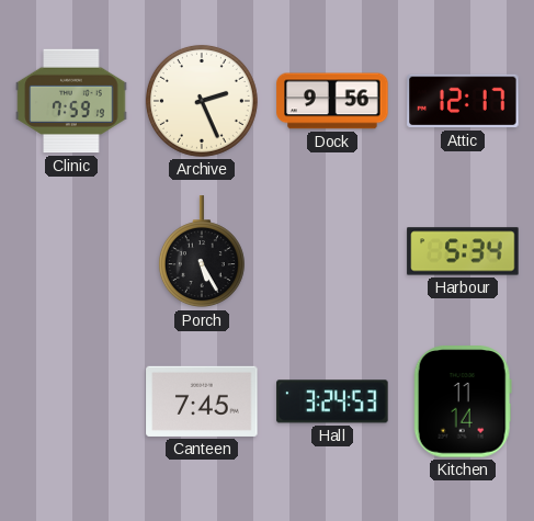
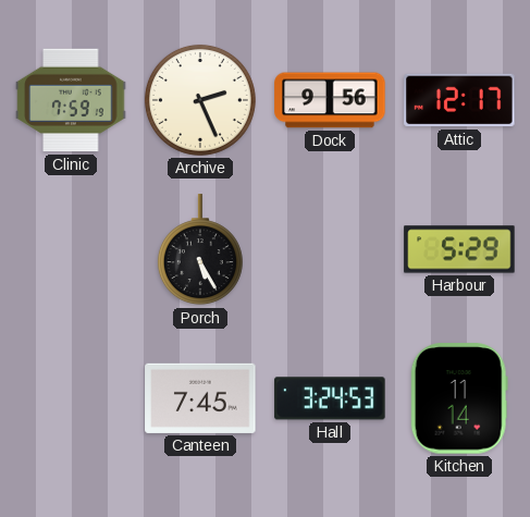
Harbour: 5:34 -> 5:29 (459, 249)
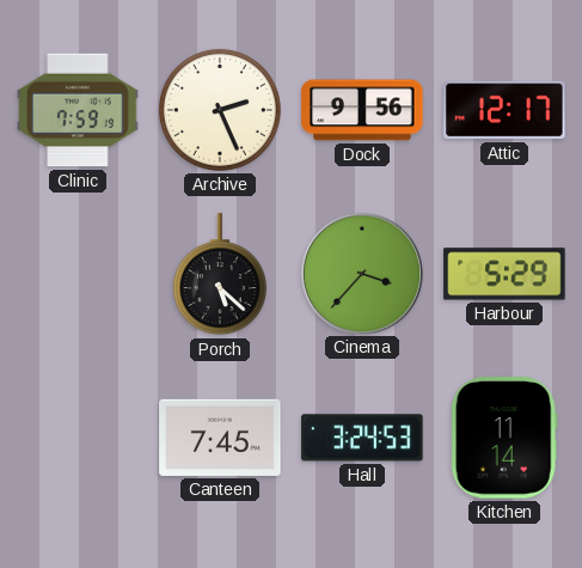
Porch: 5:25 -> 5:22 (220, 275)
Cinema: none -> 3:37 (361, 273)
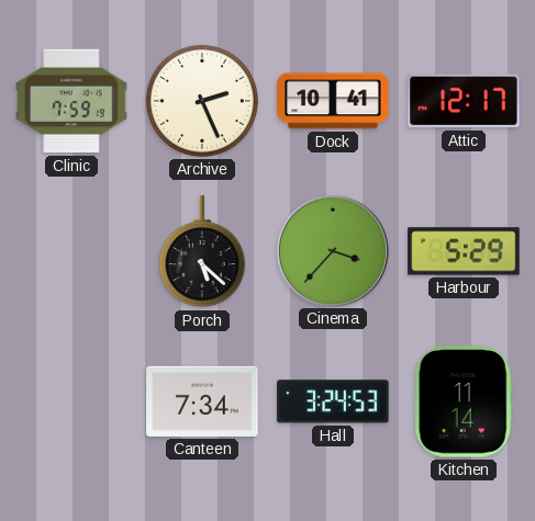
Dock: 9:56 -> 10:41 (333, 101)
Canteen: 7:45 -> 7:34 (202, 401)
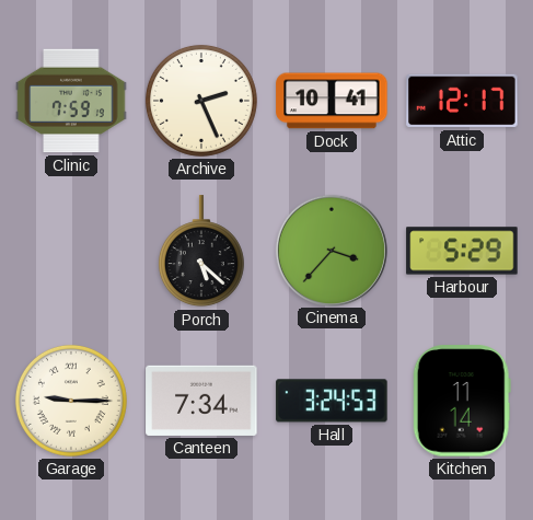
Garage: none -> 9:15 (71, 401)
